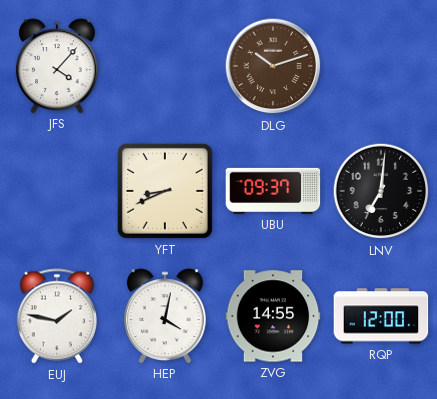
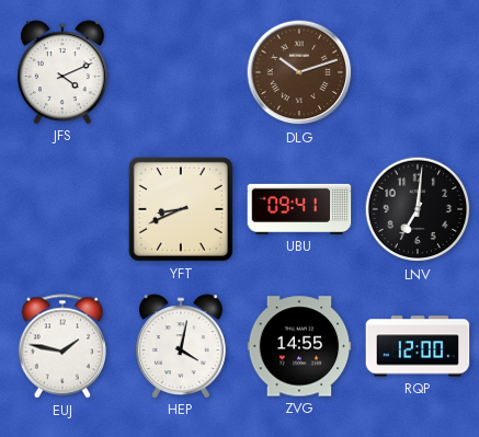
JFS: 4:07 -> 4:11 (64, 72)
UBU: 09:37 -> 09:41 (299, 209)
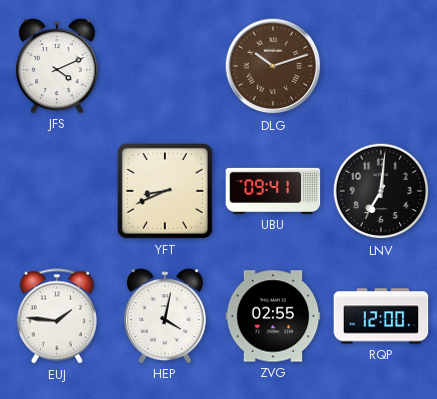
EUJ: 1:47 -> 1:46 (57, 316)
ZVG: 14:55 -> 02:55 (273, 316)
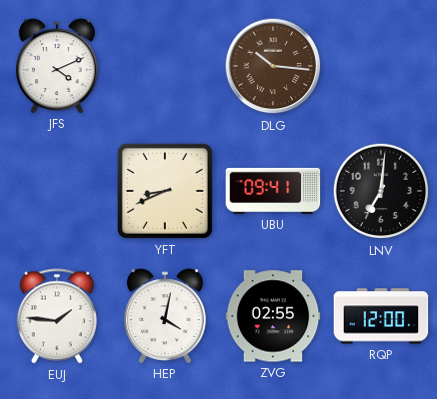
DLG: 10:12 -> 10:16 (273, 66)
